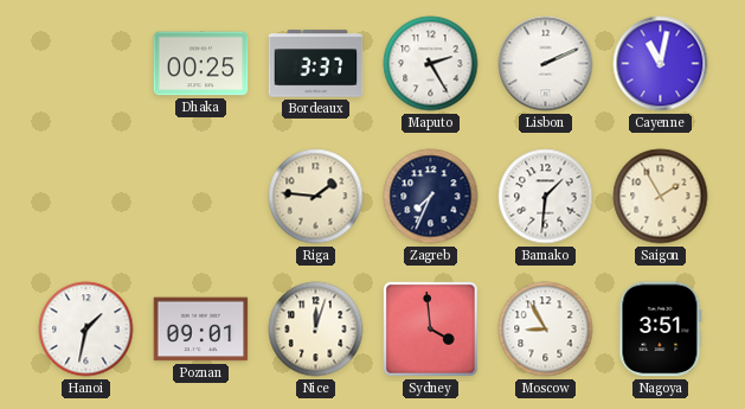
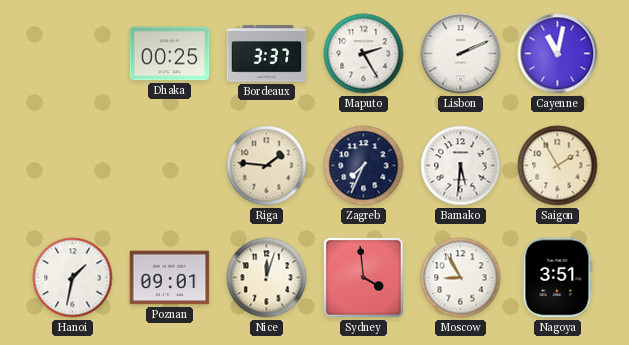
Bamako: 1:31 -> 5:31 (461, 166)
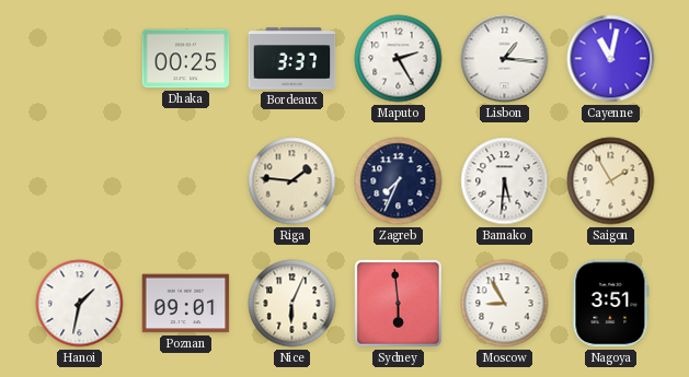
Lisbon: 2:11 -> 1:16 (505, 59)
Nice: 12:03 -> 6:04 (292, 304)
Sydney: 3:59 -> 5:59 (399, 304)
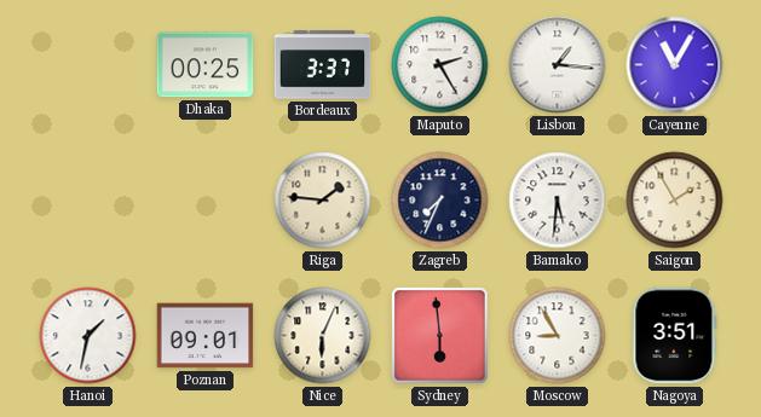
Cayenne: 11:02 -> 11:05 (675, 65)
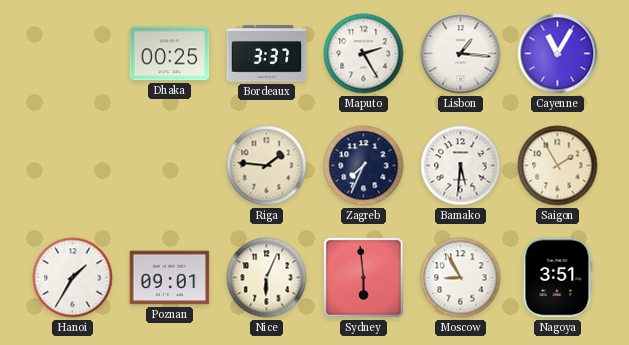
Hanoi: 1:32 -> 1:35 (73, 278)
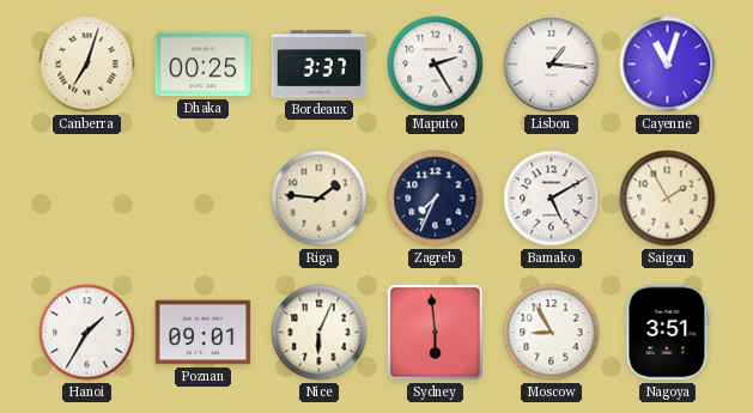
Canberra: none -> 7:03 (87, 65)
Cayenne: 11:05 -> 11:03 (668, 65)
Bamako: 5:31 -> 5:10 (552, 199)
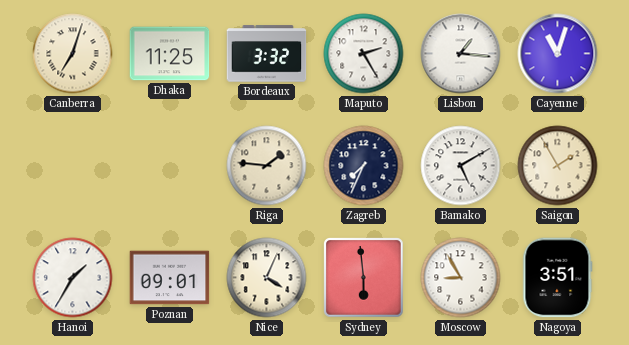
Dhaka: 00:25 -> 11:25 (170, 54)
Bordeaux: 3:37 -> 3:32 (267, 54)
Nice: 6:04 -> 4:04 (267, 278)
